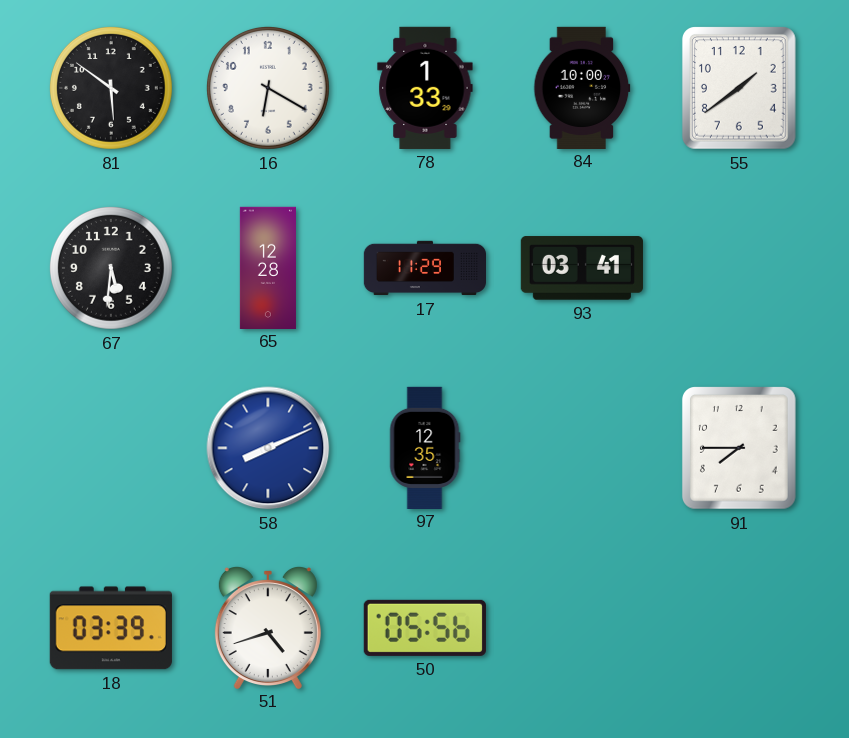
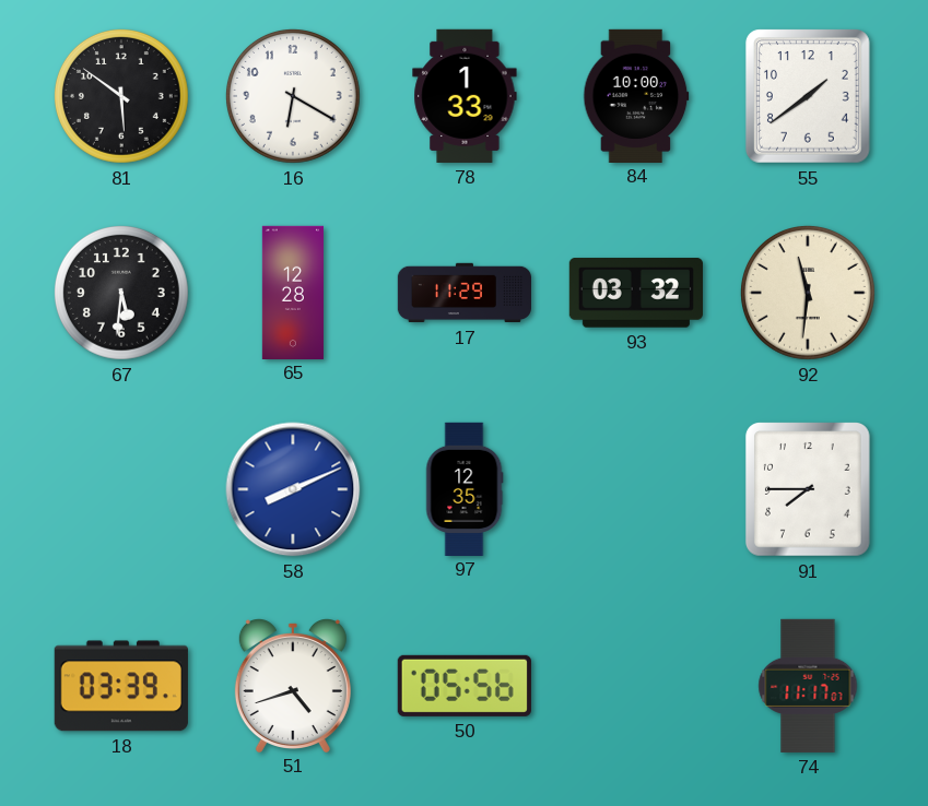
93: 03:41 -> 03:32 (636, 293)
92: none -> 11:31 (808, 293)
74: none -> 11:17 (808, 686)
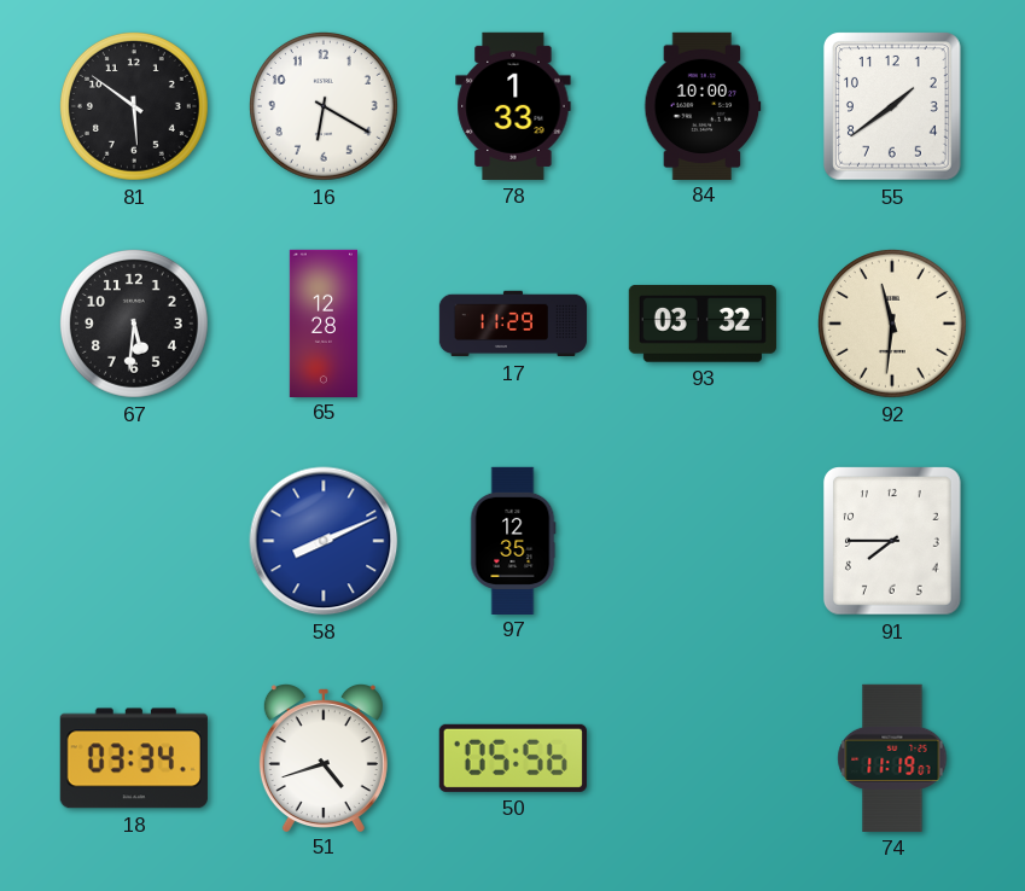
18: 03:39 -> 03:34 (134, 758)
74: 11:17 -> 11:19 (892, 758)
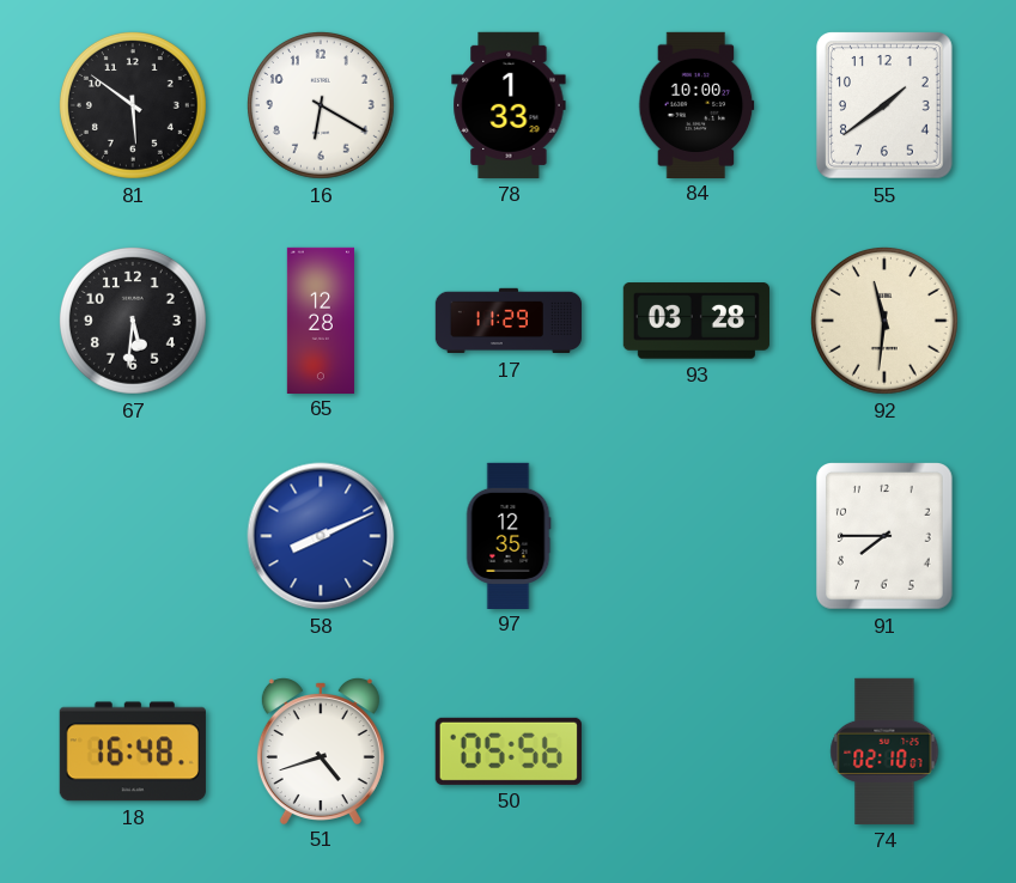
93: 03:32 -> 03:28 (696, 321)
18: 03:34 -> 16:48 (133, 751)
74: 11:19 -> 02:10 (884, 751)
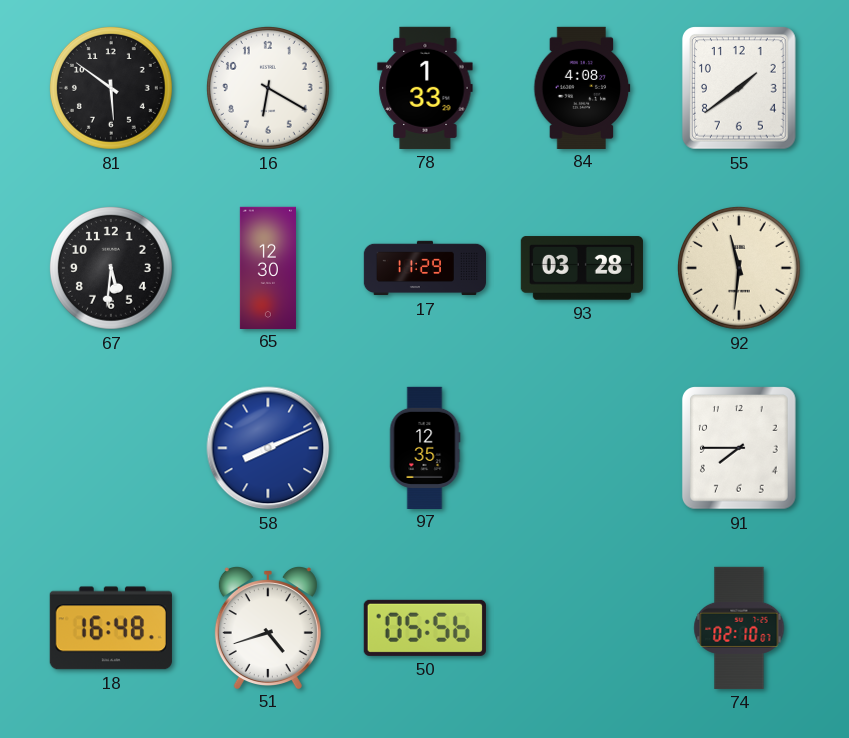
84: 10:00 -> 4:08 (582, 87)
65: 12:28 -> 12:30 (268, 267)
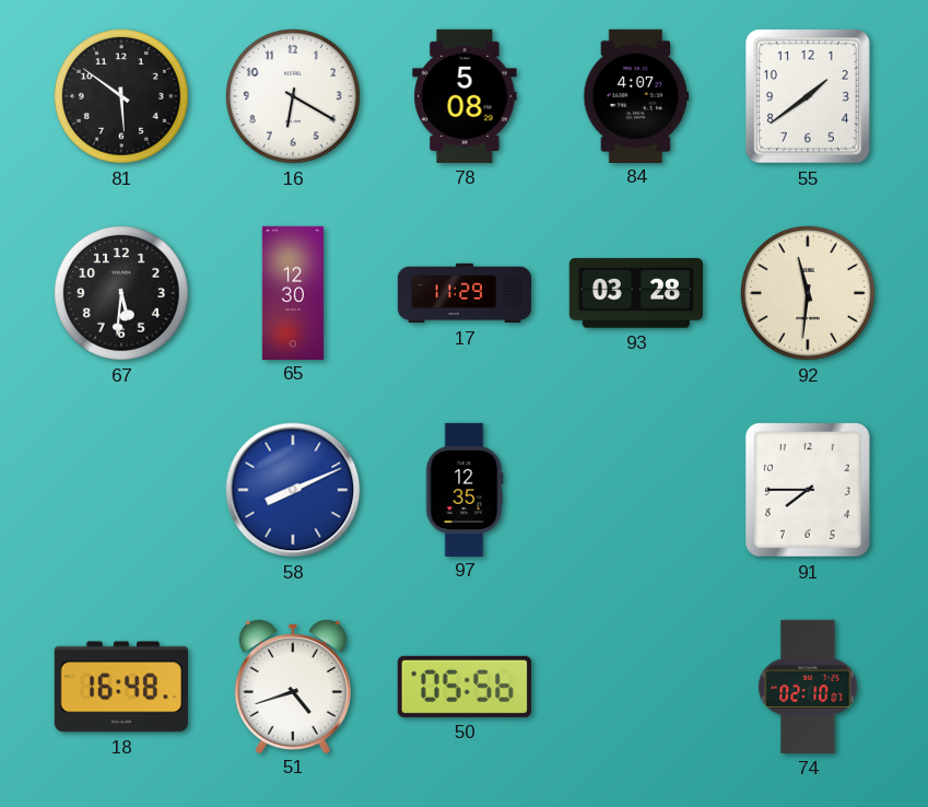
78: 1:33 -> 5:08 (465, 96)
84: 4:08 -> 4:07 (636, 95)
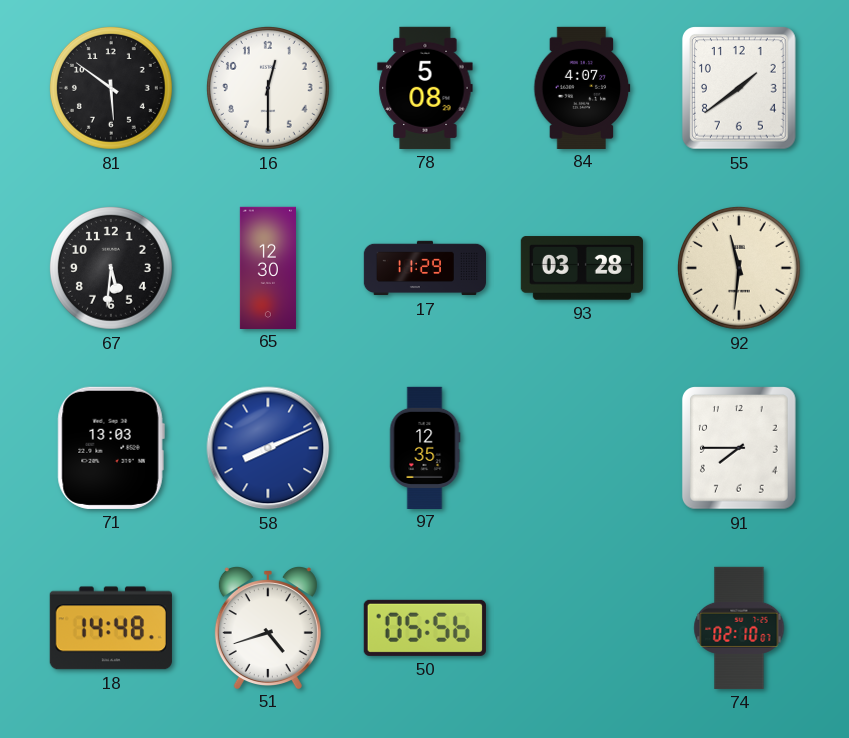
16: 6:20 -> 12:30 (268, 88)
71: none -> 13:03 (111, 448)
18: 16:48 -> 14:48 (111, 628)
